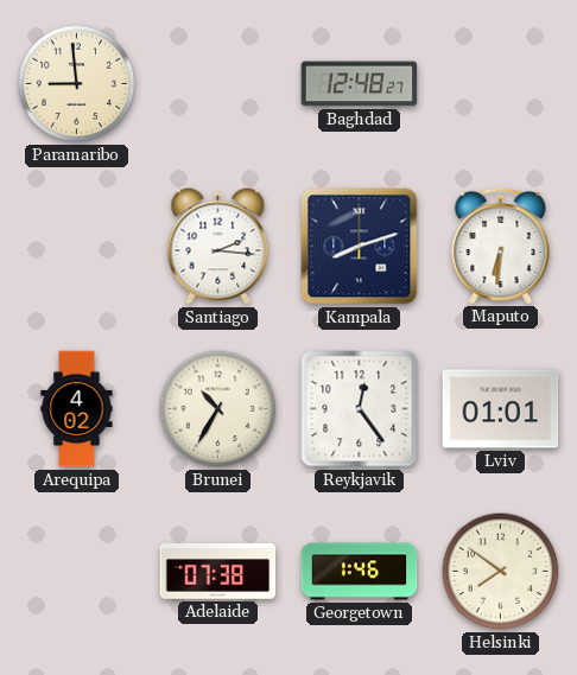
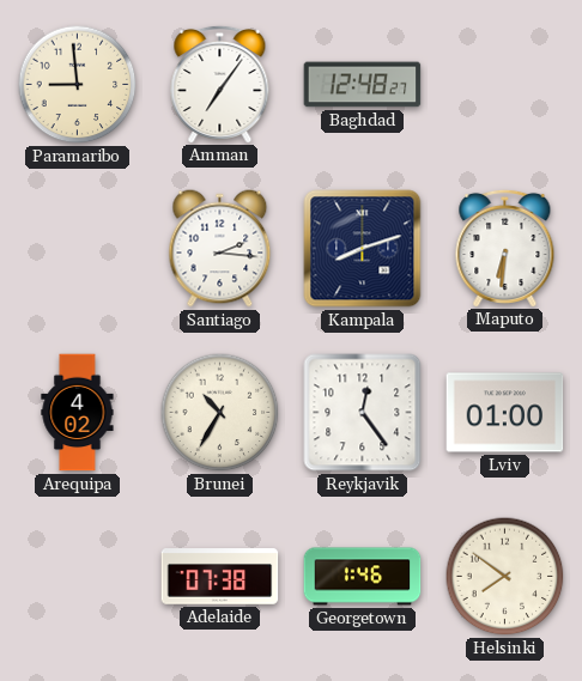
Amman: none -> 7:06 (220, 84)
Lviv: 01:01 -> 01:00 (505, 413)
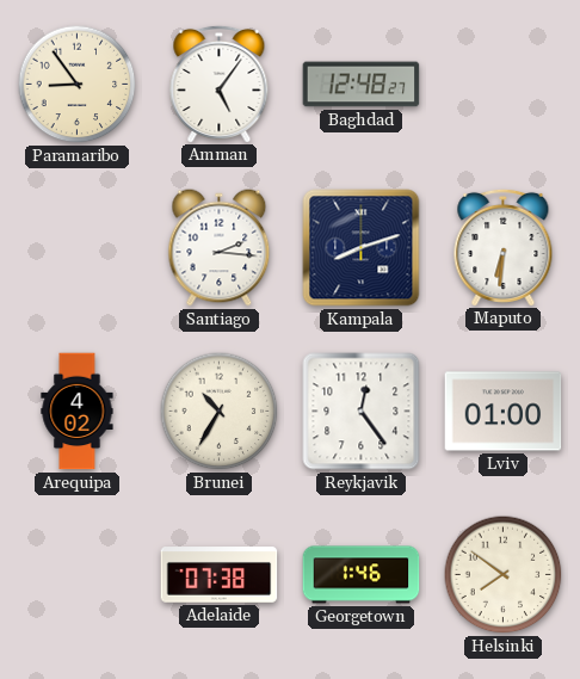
Paramaribo: 8:59 -> 8:54 (78, 85)
Amman: 7:06 -> 5:06 (220, 84)
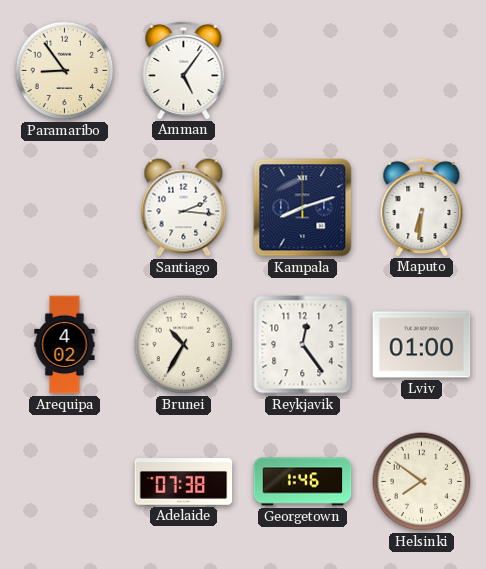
Baghdad: 12:48 -> none (362, 85)
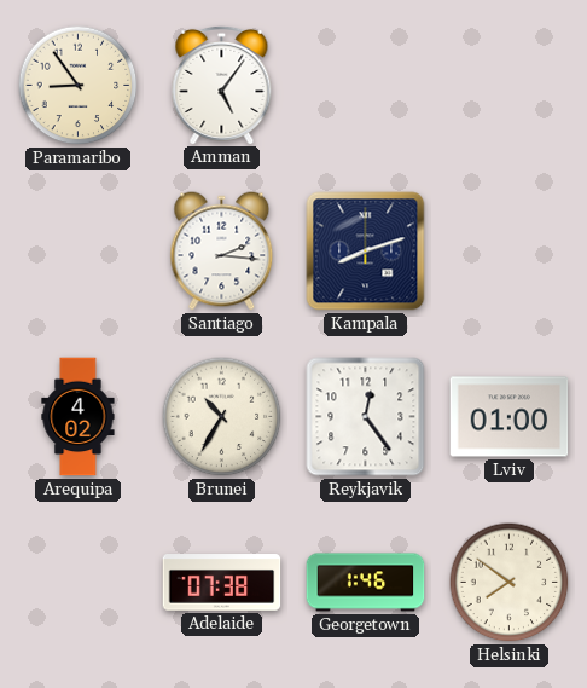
Maputo: 6:31 -> none (422, 207)
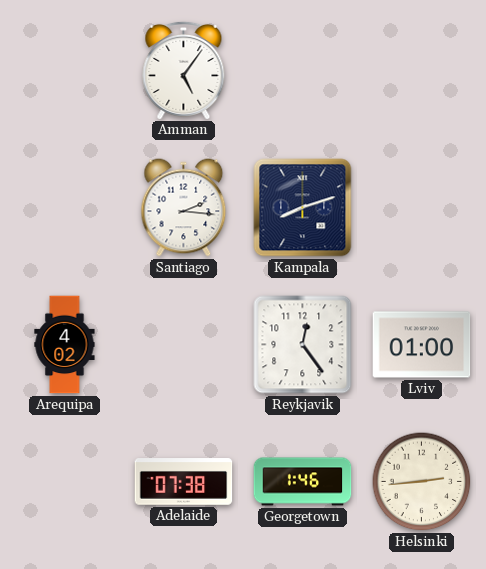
Paramaribo: 8:54 -> none (79, 86)
Brunei: 10:35 -> none (222, 417)
Helsinki: 7:51 -> 2:44 (422, 482)
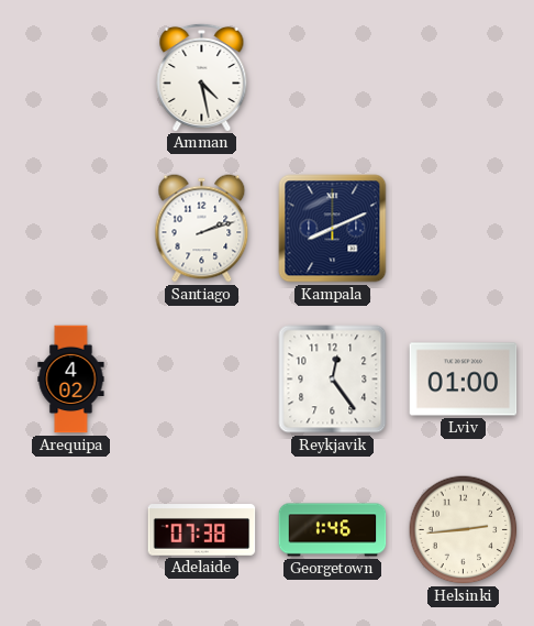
Amman: 5:06 -> 4:28 (202, 77)
Santiago: 2:16 -> 2:12 (202, 229)
Kampala: 8:12 -> 8:11 (333, 229)
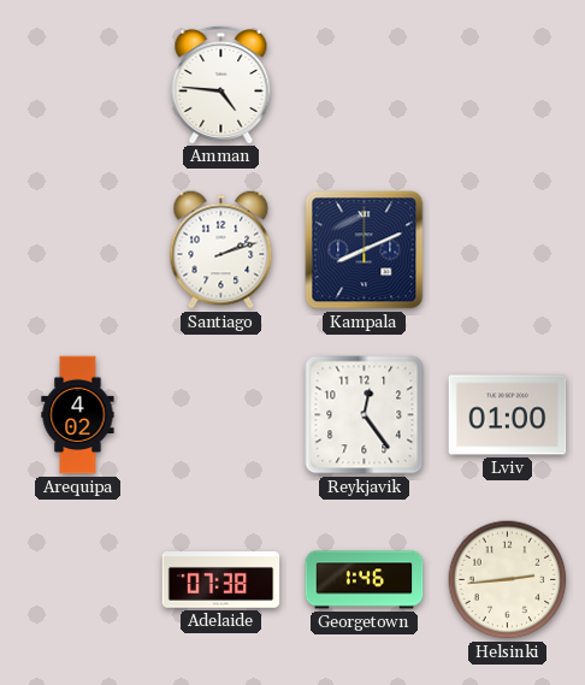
Amman: 4:28 -> 4:46 (221, 84)
